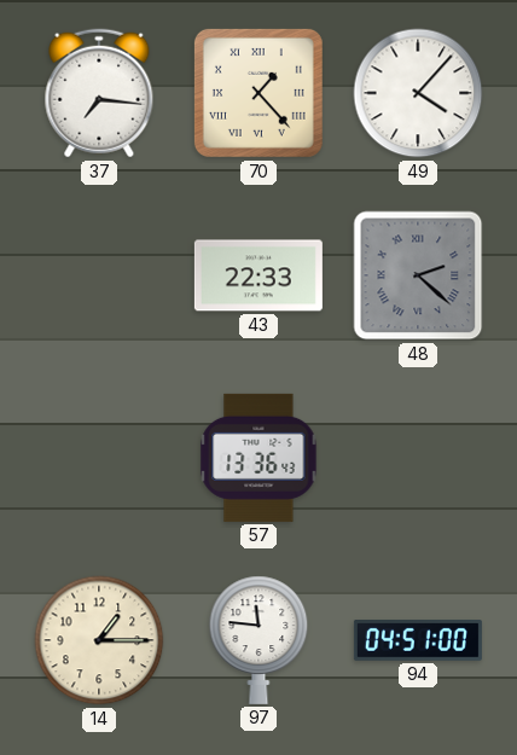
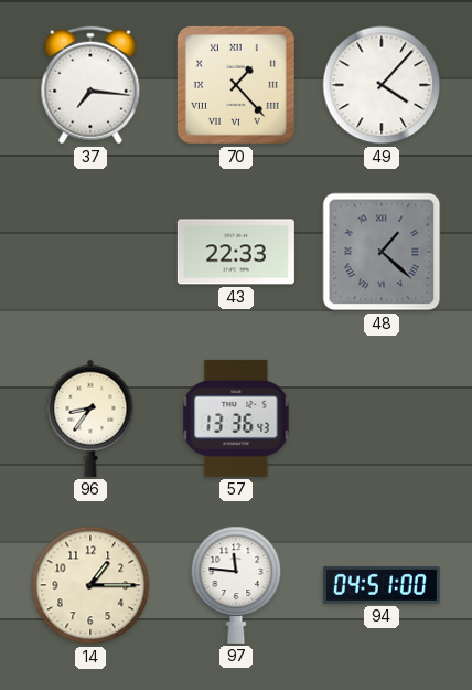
48: 2:22 -> 1:22 (382, 252)
96: none -> 8:36 (90, 418)
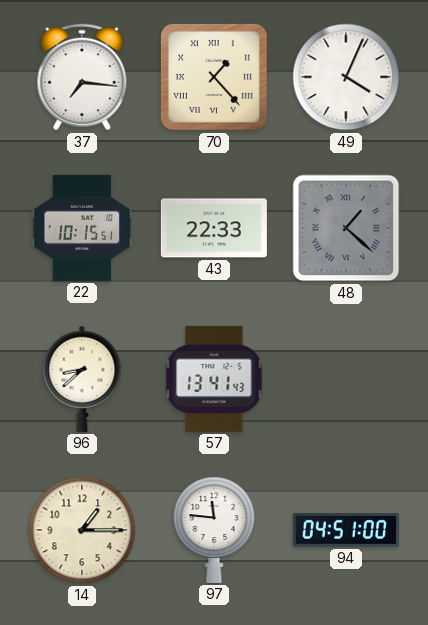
49: 4:07 -> 4:04 (346, 77)
22: none -> 10:15 (82, 228)
96: 8:36 -> 8:38 (82, 379)
57: 13:36 -> 13:41 (214, 379)
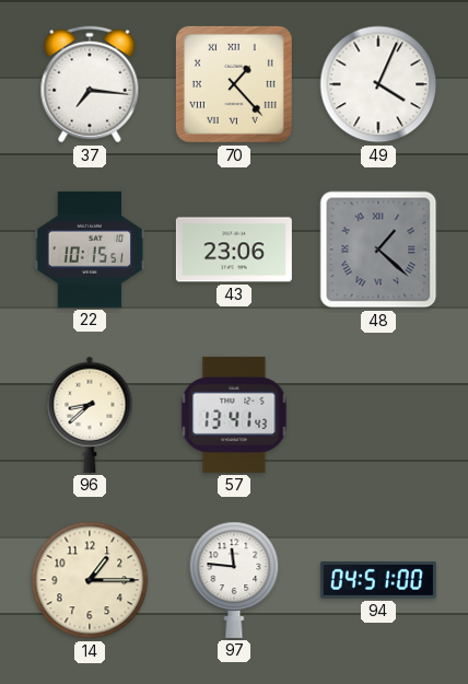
43: 22:33 -> 23:06 (234, 250)
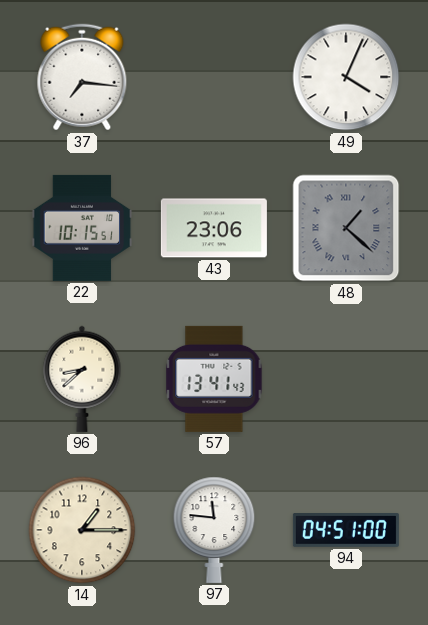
70: 1:23 -> none (234, 84)
